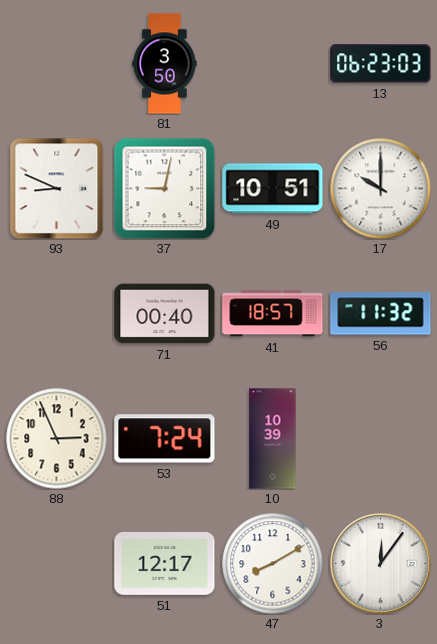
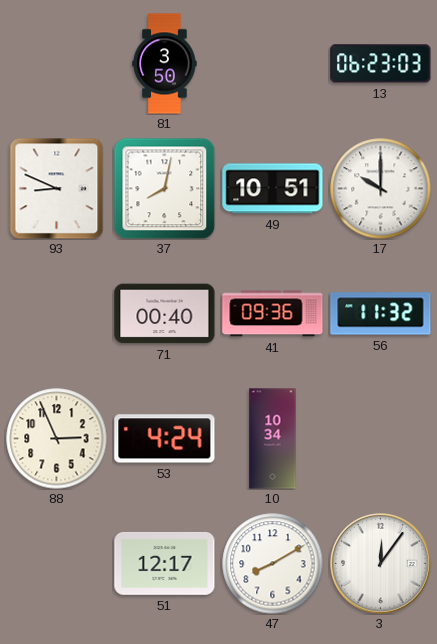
37: 9:02 -> 8:02 (164, 188)
41: 18:57 -> 09:36 (273, 314)
53: 7:24 -> 4:24 (165, 439)
10: 10:39 -> 10:34 (273, 439)
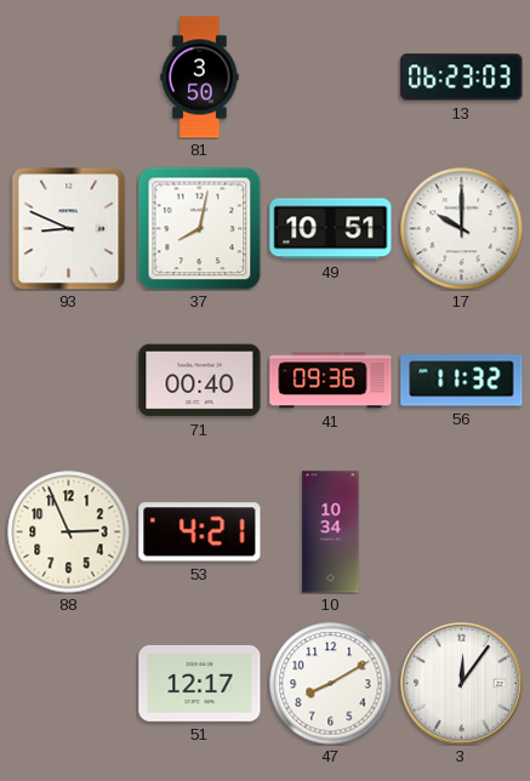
53: 4:24 -> 4:21 (200, 532)
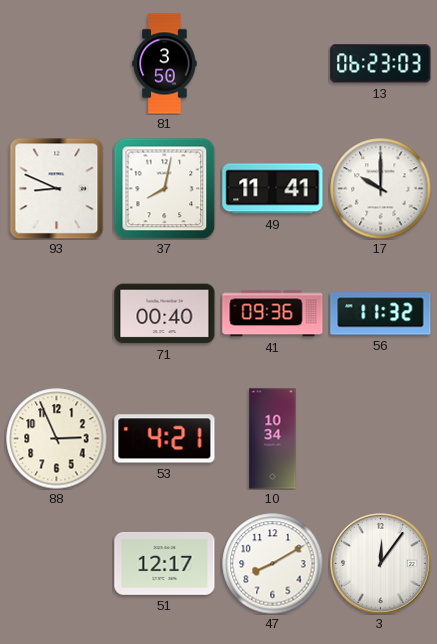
49: 10:51 -> 11:41 (273, 189)
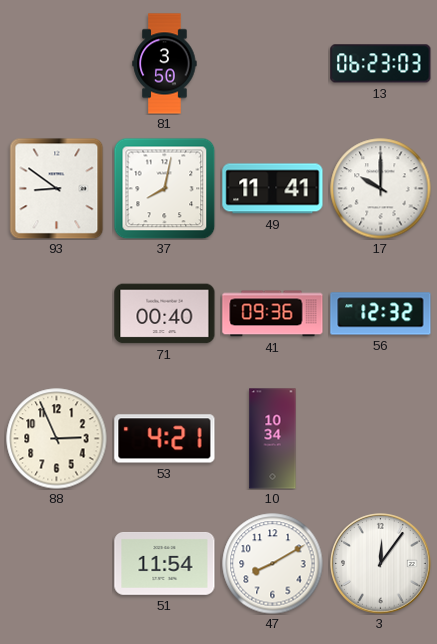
93: 8:49 -> 8:51 (57, 188)
56: 11:32 -> 12:32 (381, 314)
51: 12:17 -> 11:54 (165, 563)
